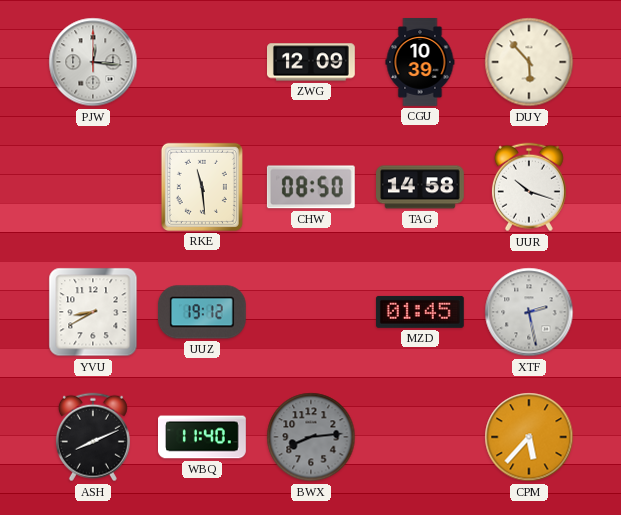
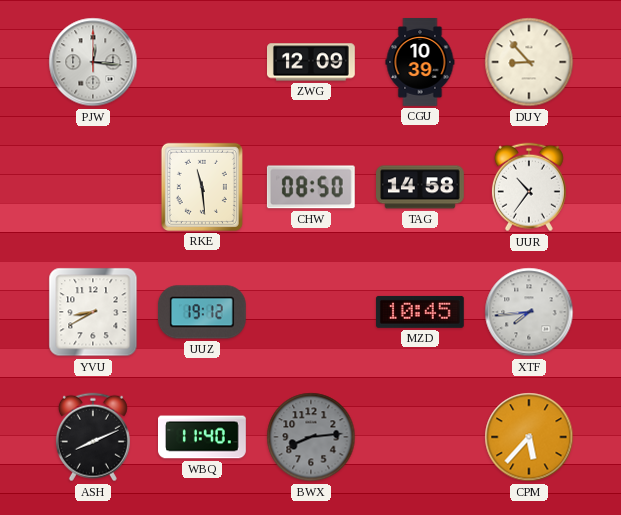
DUY: 5:53 -> 8:53 (529, 62)
UUR: 10:18 -> 10:36 (529, 187)
MZD: 01:45 -> 10:45 (420, 312)
XTF: 2:28 -> 7:44 (529, 312)
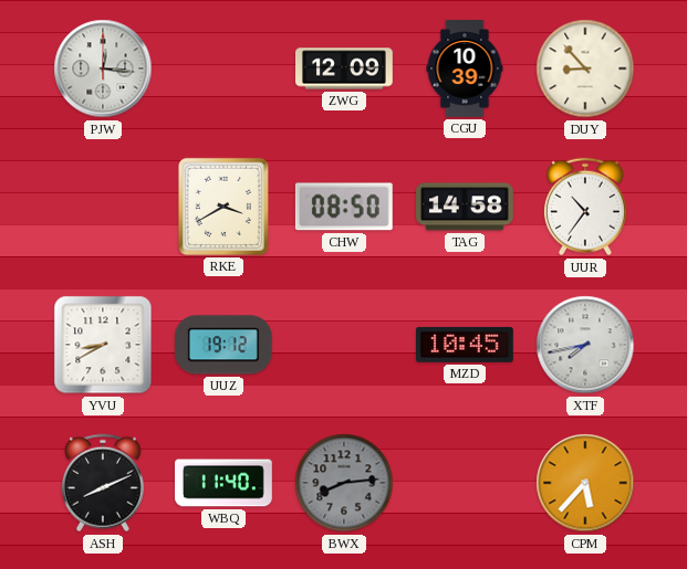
RKE: 11:29 -> 3:40 (223, 207)
XTF: 7:44 -> 7:43 (585, 345)
